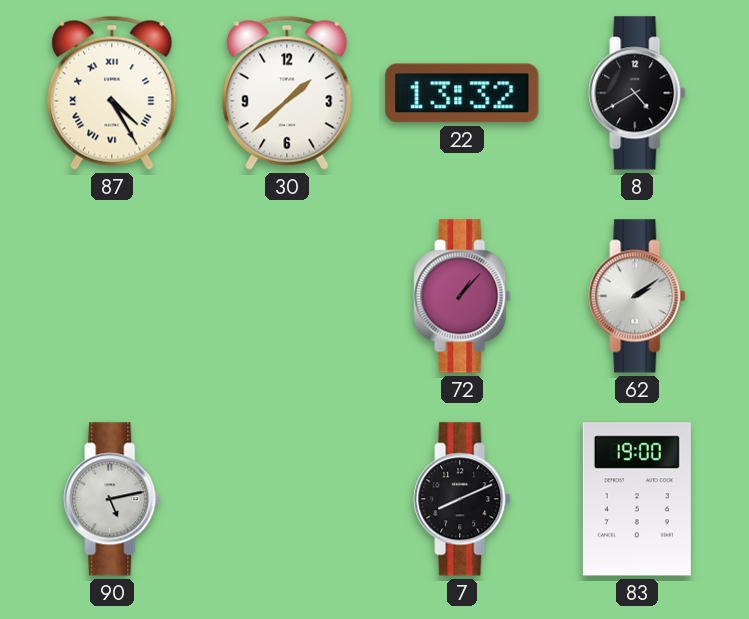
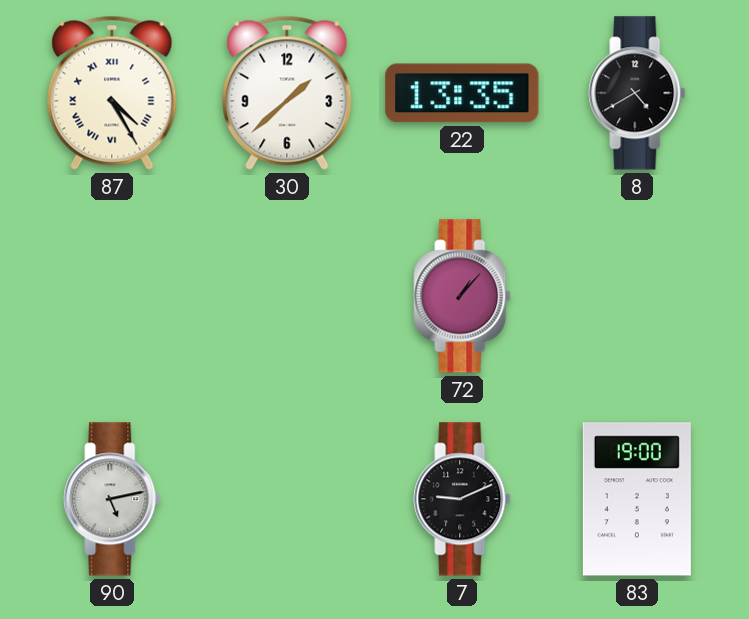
22: 13:32 -> 13:35 (462, 93)
62: 2:09 -> none (637, 296)
7: 8:11 -> 9:11 (462, 499)
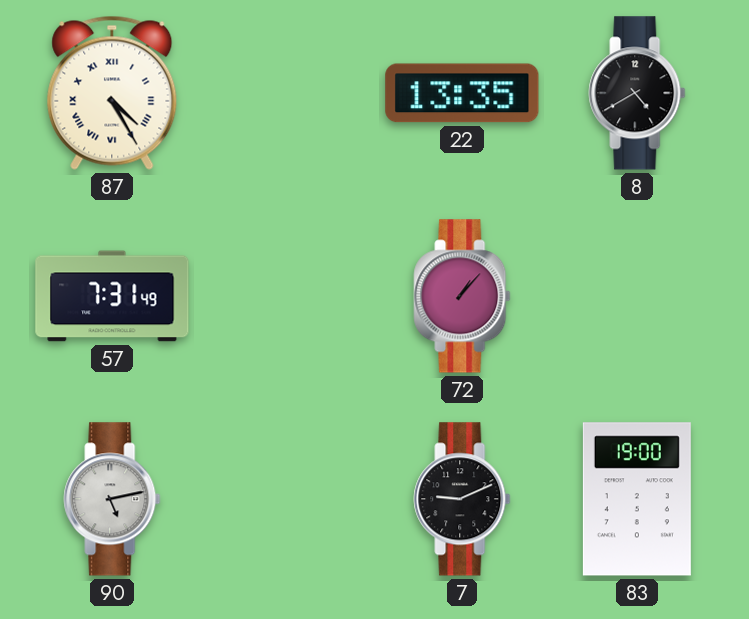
30: 1:38 -> none (287, 93)
57: none -> 7:31 (112, 296)
